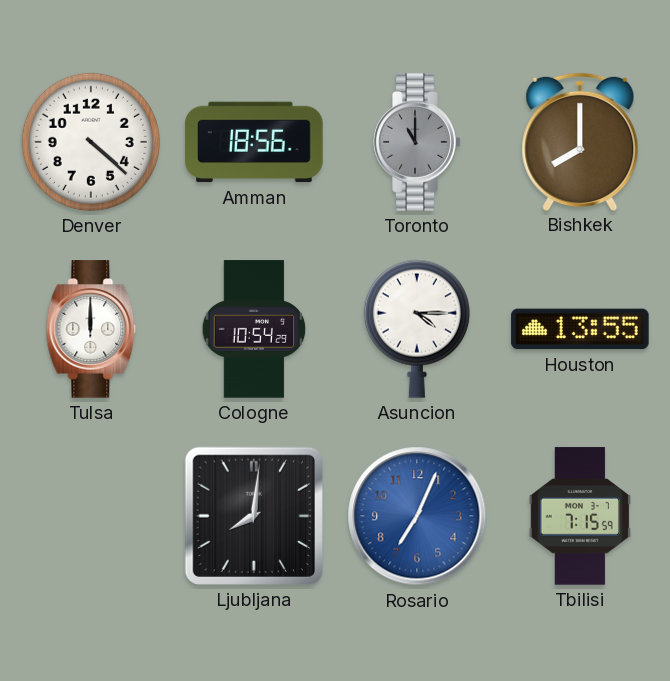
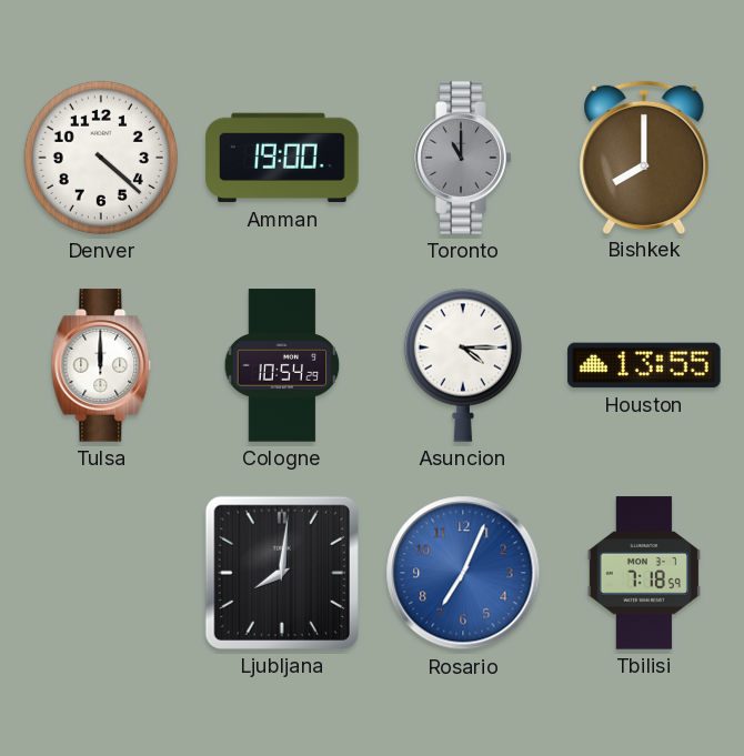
Amman: 18:56 -> 19:00 (282, 158)
Tbilisi: 7:15 -> 7:18 (644, 573)
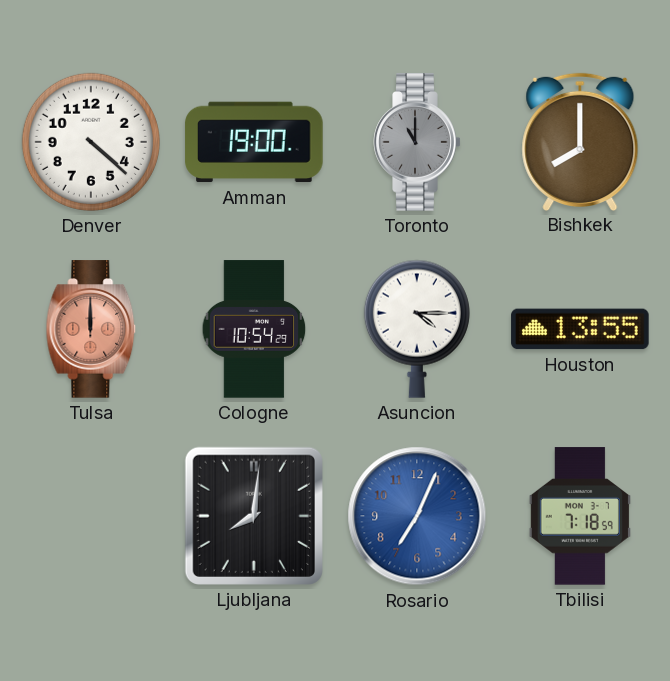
Tulsa dial: white -> salmon (91, 329)
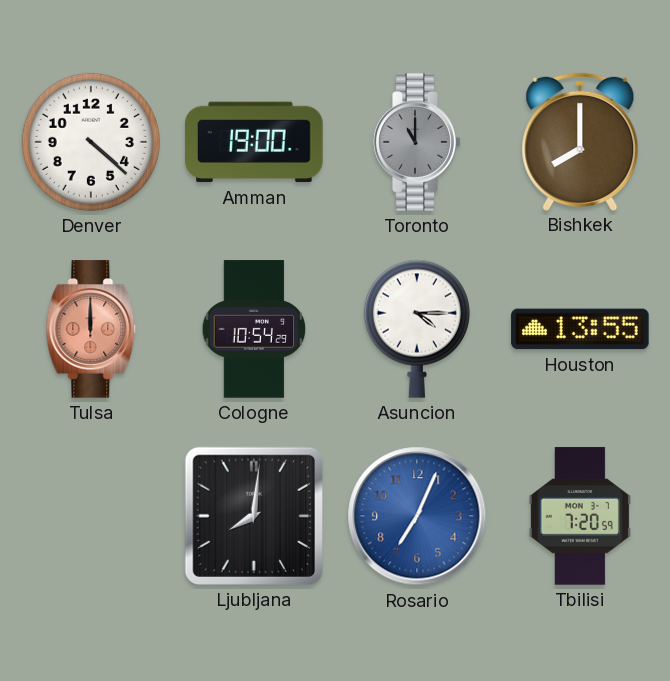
Tbilisi: 7:18 -> 7:20 (580, 516)
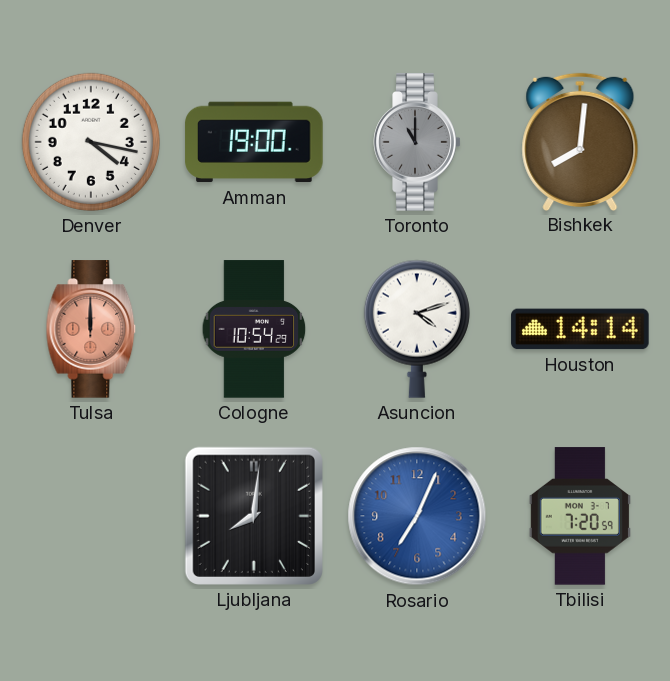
Denver: 4:22 -> 4:17 (91, 142)
Bishkek: 8:00 -> 8:01 (580, 141)
Asuncion: 4:15 -> 4:12 (417, 329)
Houston: 13:55 -> 14:14 (580, 329)
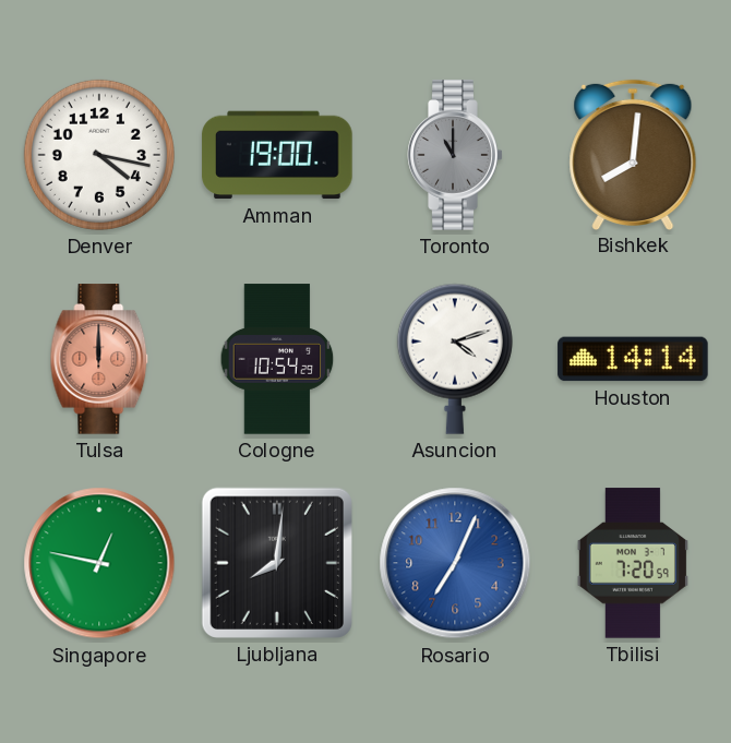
Singapore: none -> 12:47 (99, 563)
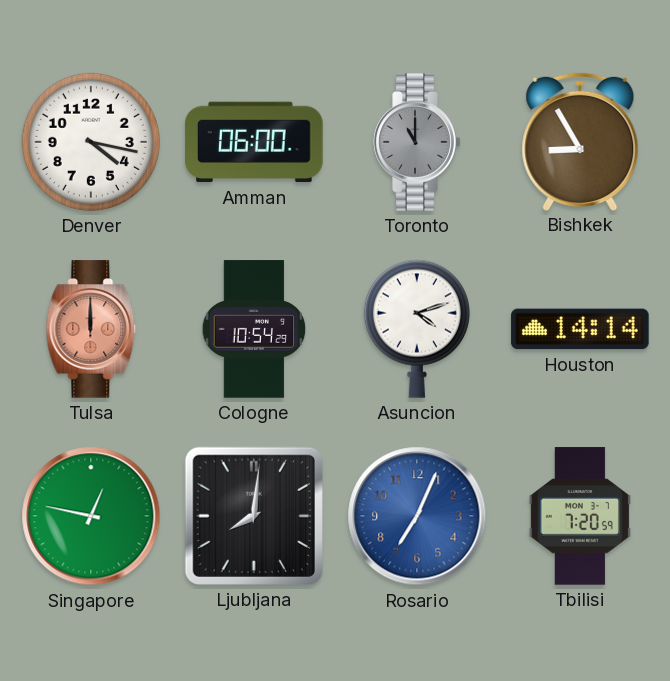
Amman: 19:00 -> 06:00 (254, 142)
Bishkek: 8:01 -> 8:55 (580, 141)
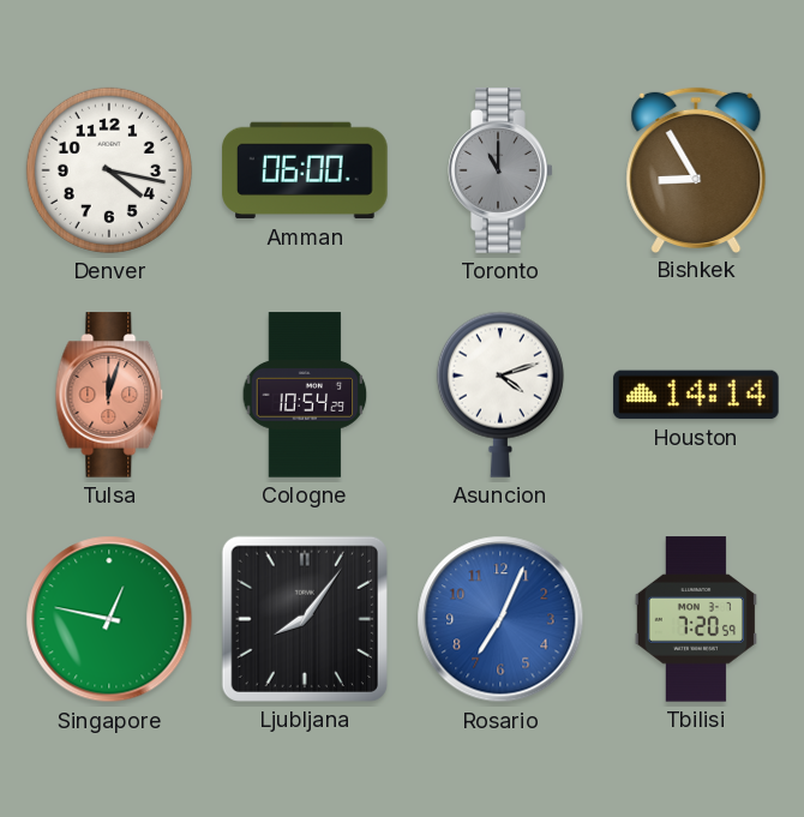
Tulsa: 12:00 -> 12:03 (109, 395)
Ljubljana: 8:01 -> 8:06 (305, 619)
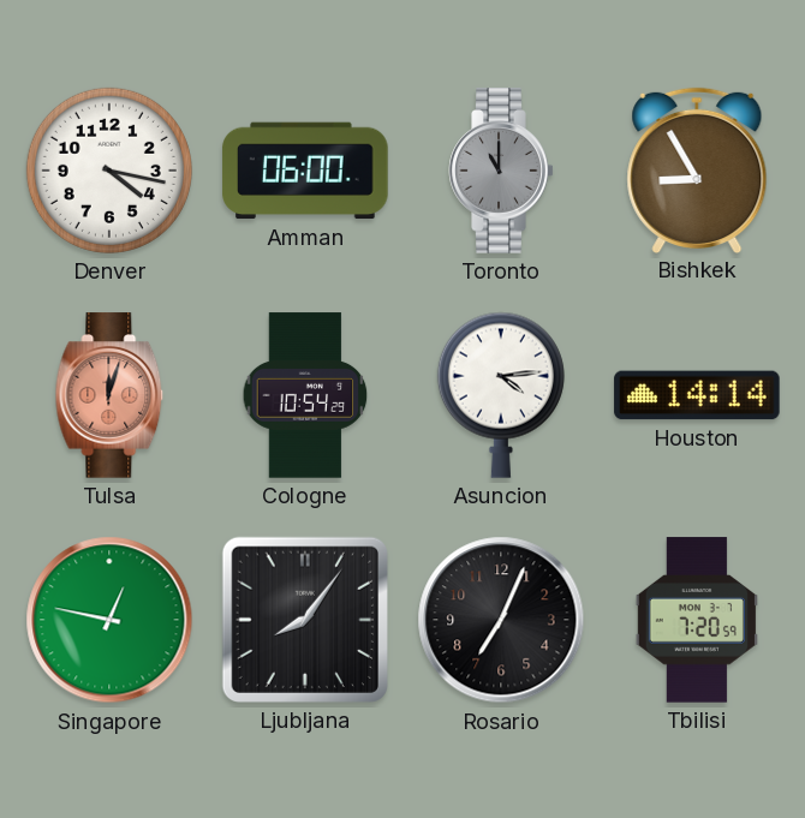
Asuncion: 4:12 -> 4:14 (501, 395)
Rosario dial: blue -> black (501, 620)
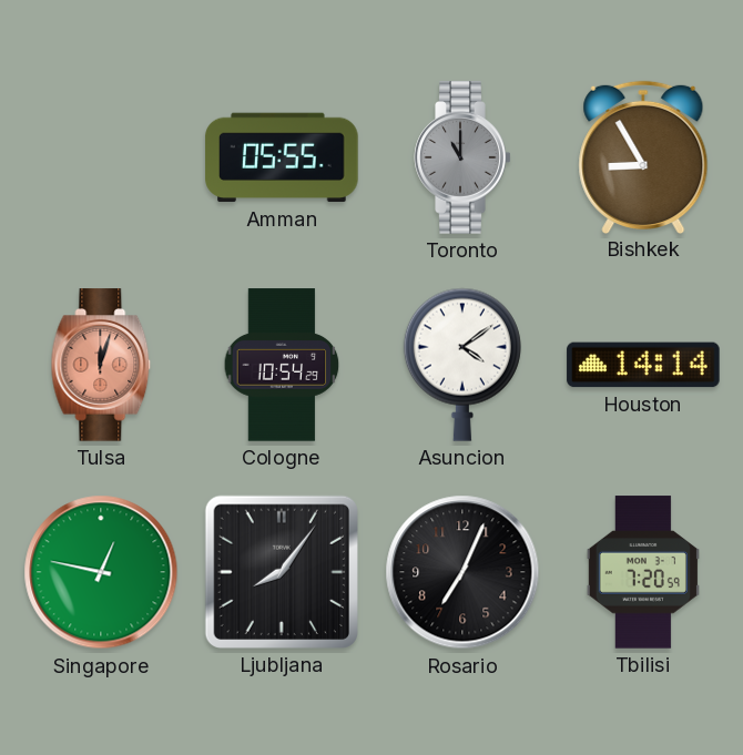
Denver: 4:17 -> none (109, 171)
Amman: 06:00 -> 05:55 (282, 157)
Asuncion: 4:14 -> 4:09 (462, 365)
